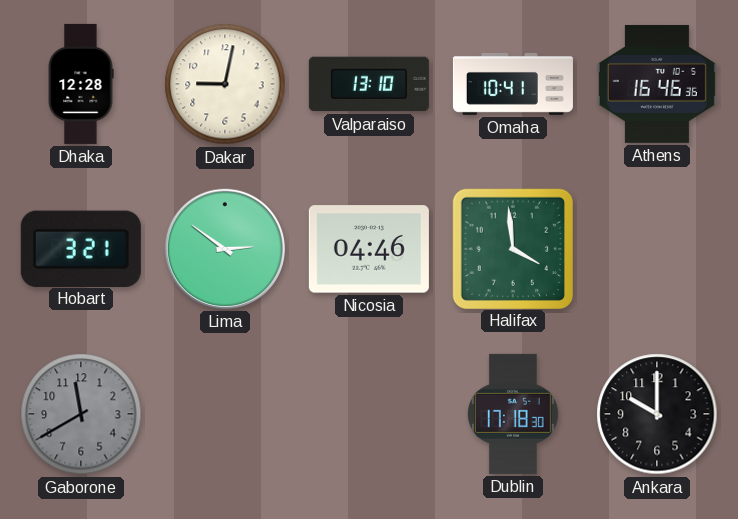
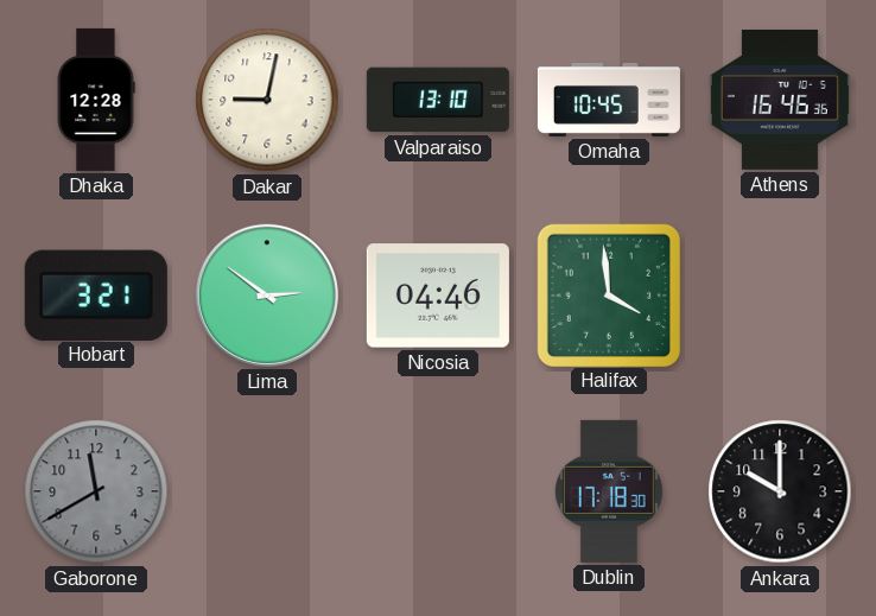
Omaha: 10:41 -> 10:45 (609, 100)
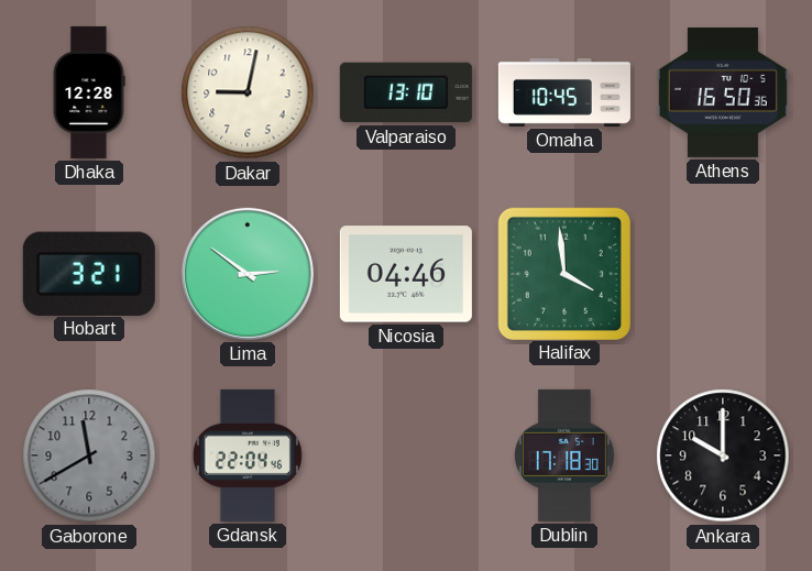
Athens: 16:46 -> 16:50 (723, 92)
Gdansk: none -> 22:04 (248, 455)
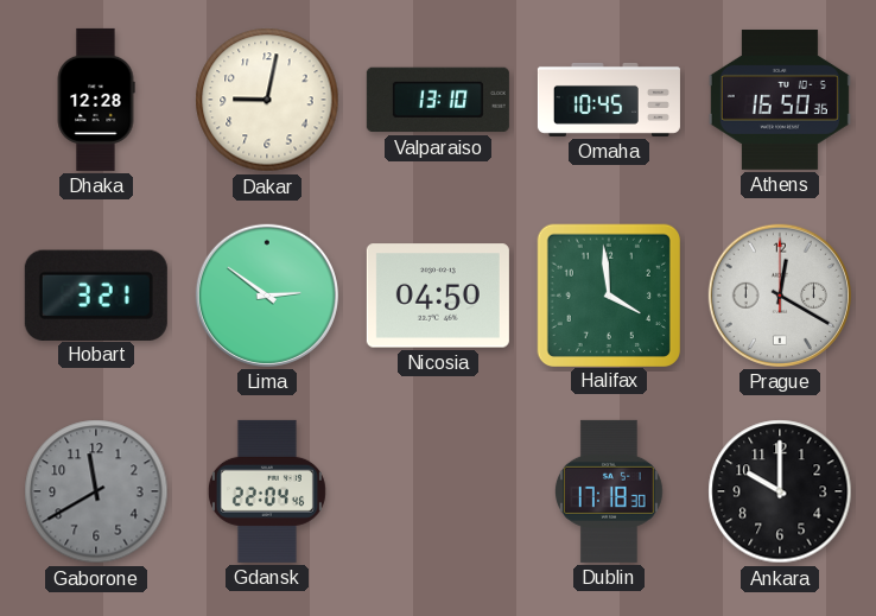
Nicosia: 04:46 -> 04:50 (438, 296)
Prague: none -> 12:20 (780, 296)
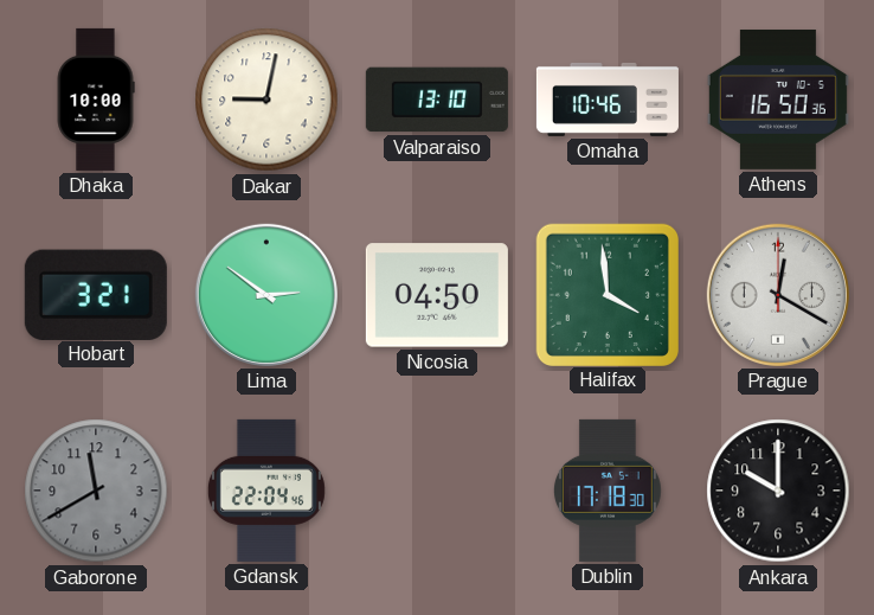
Dhaka: 12:28 -> 10:00 (96, 100)
Omaha: 10:45 -> 10:46 (608, 100)
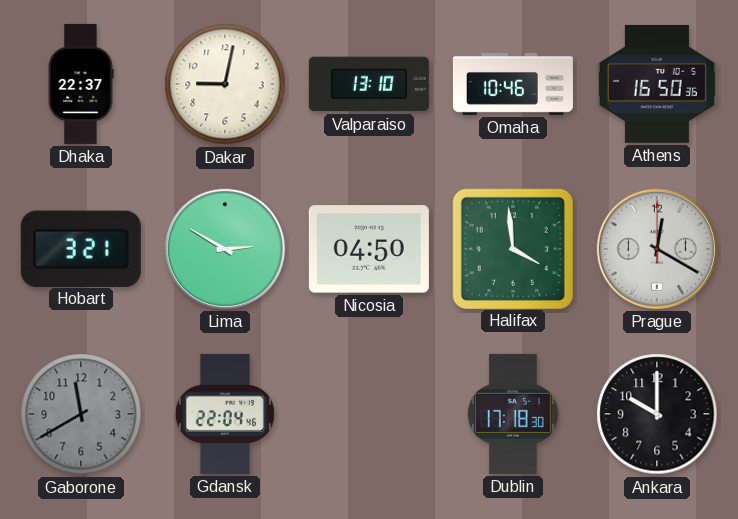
Dhaka: 10:00 -> 22:37 (81, 84)
Lima: 2:51 -> 2:50 (225, 249)
